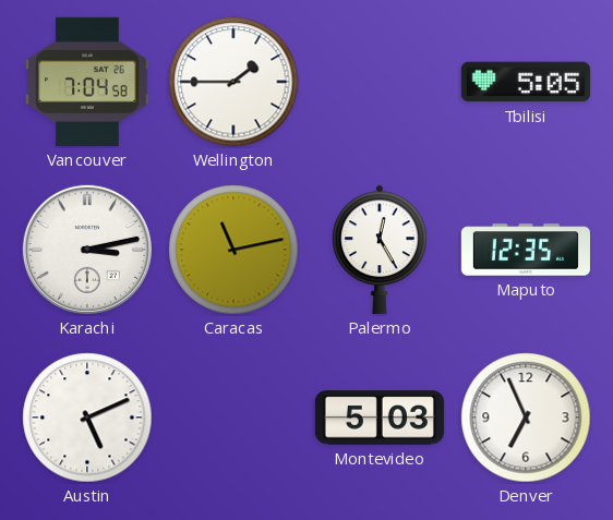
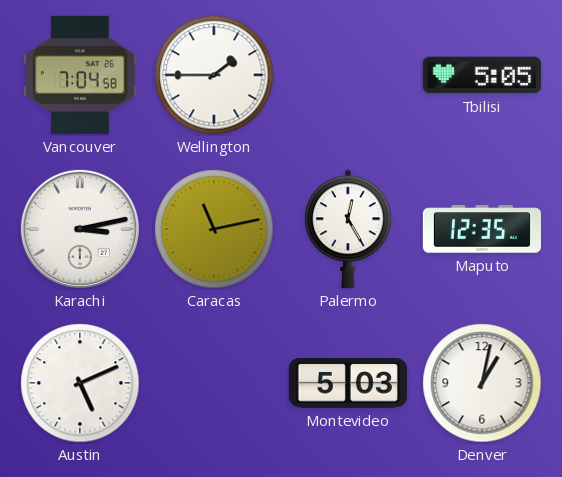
Denver: 6:56 -> 1:02 (482, 383)
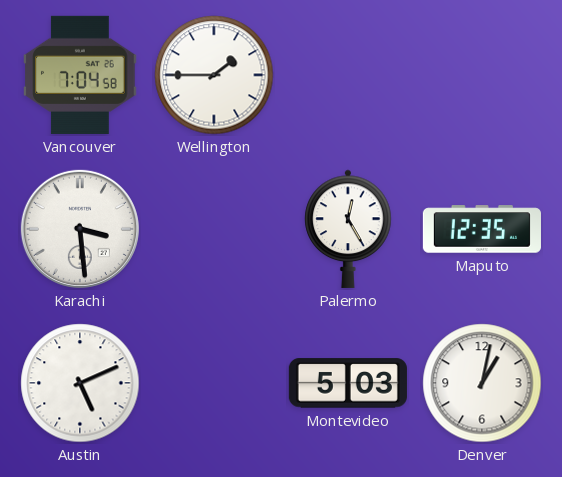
Tbilisi: 5:05 -> none (482, 75)
Karachi: 3:13 -> 3:29 (80, 229)
Caracas: 11:13 -> none (214, 229)
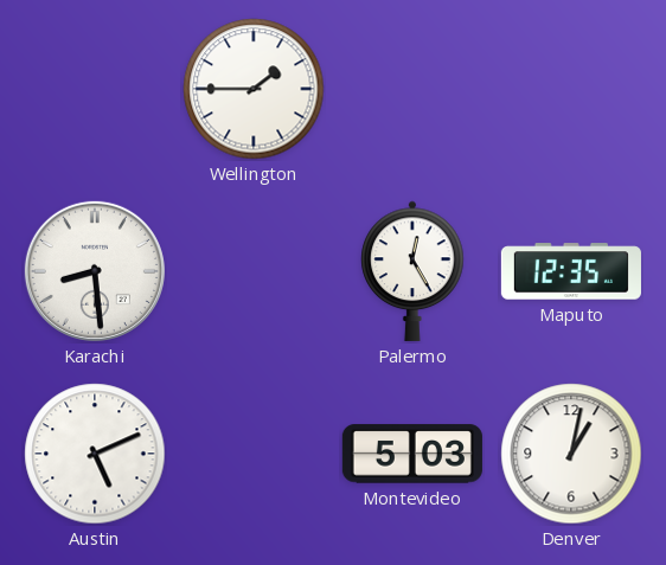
Vancouver: 7:04 -> none (80, 75)
Karachi: 3:29 -> 8:29 (95, 271)
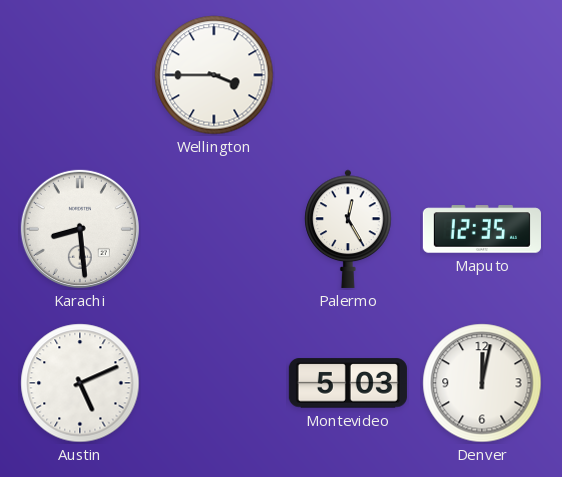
Wellington: 1:45 -> 3:45 (214, 75)
Denver: 1:02 -> 12:02 (482, 383)
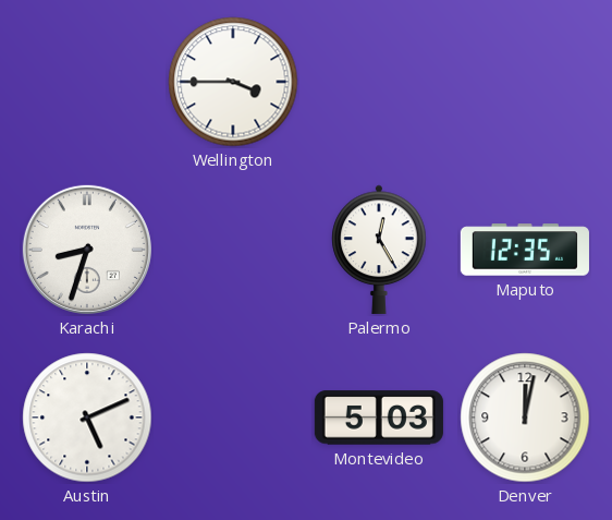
Karachi: 8:29 -> 8:33 (87, 250)
